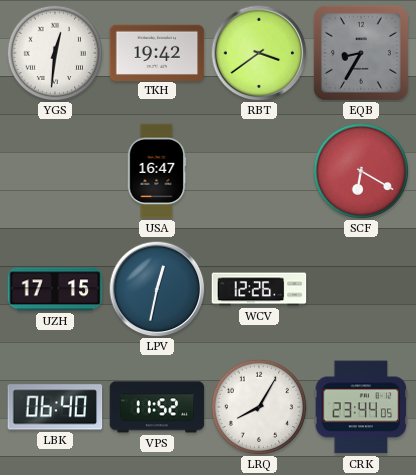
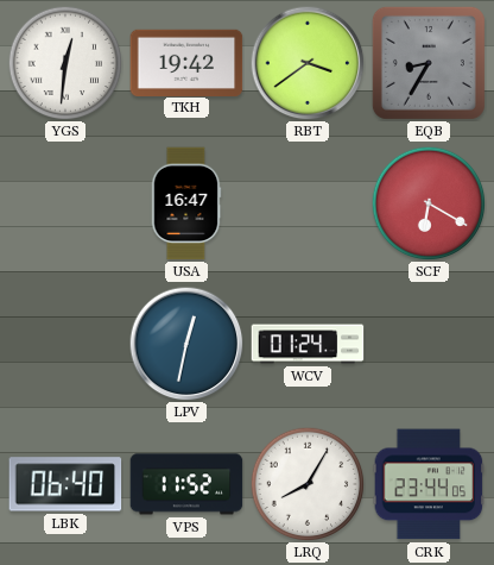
UZH: 17:15 -> none (55, 289)
WCV: 12:26 -> 01:24 (308, 344)
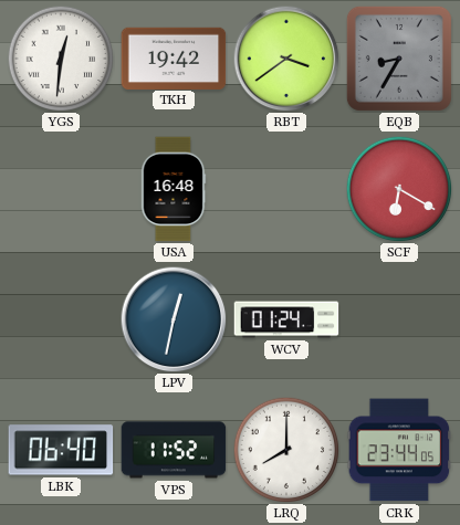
USA: 16:47 -> 16:48 (174, 189)
LRQ: 8:05 -> 8:00 (286, 450)
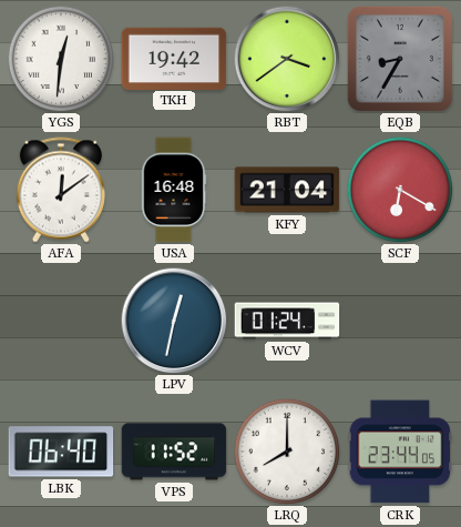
AFA: none -> 12:09 (61, 190)
KFY: none -> 21:04 (287, 190)
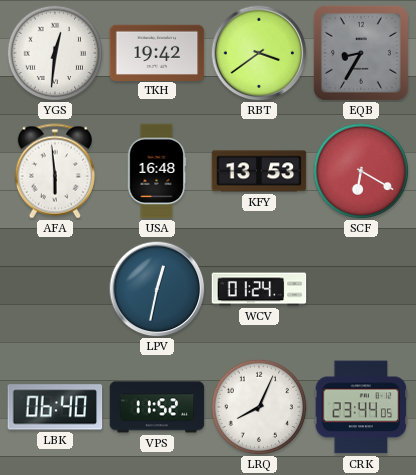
AFA: 12:09 -> 5:59 (55, 171)
KFY: 21:04 -> 13:53 (259, 171)
LRQ: 8:00 -> 8:04 (259, 407)
